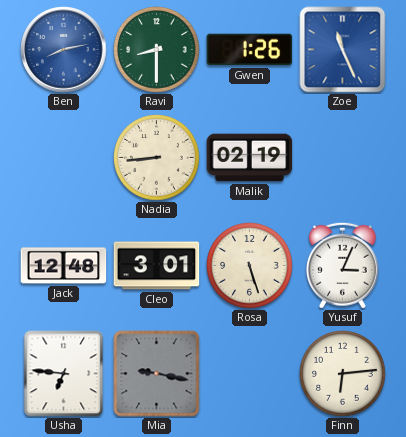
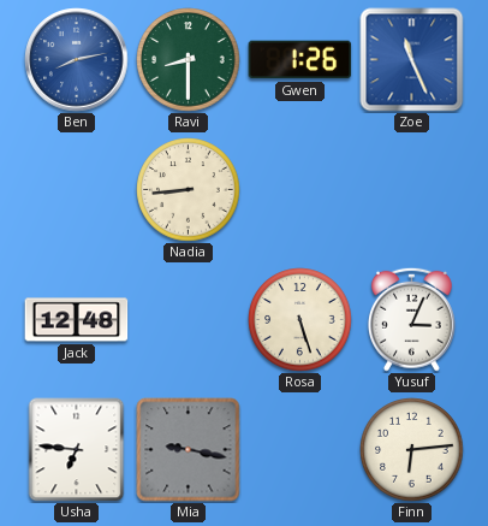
Malik: 02:19 -> none (250, 158)
Cleo: 3:01 -> none (157, 266)
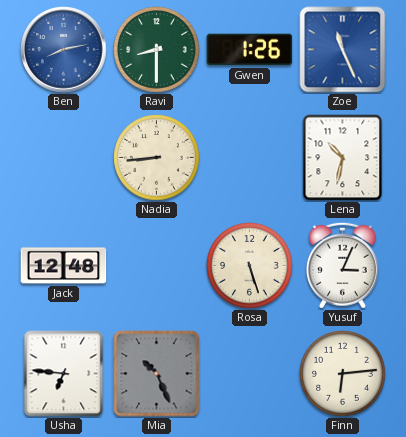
Lena: none -> 10:32 (343, 158)
Mia: 9:17 -> 10:26 (157, 374)
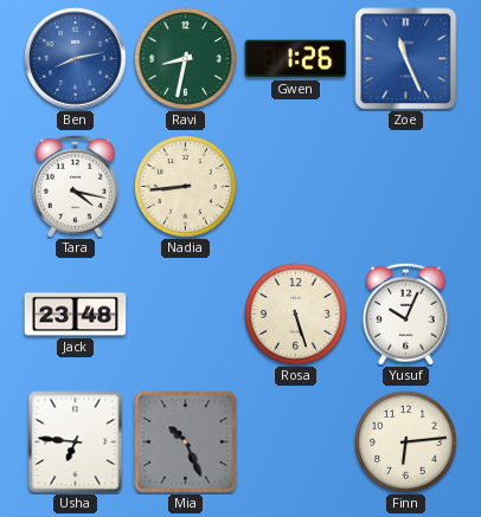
Ravi: 8:30 -> 8:32 (186, 59)
Tara: none -> 4:17 (75, 186)
Lena: 10:32 -> none (343, 158)
Jack: 12:48 -> 23:48 (76, 315)
Yusuf: 3:04 -> 10:04 (405, 314)
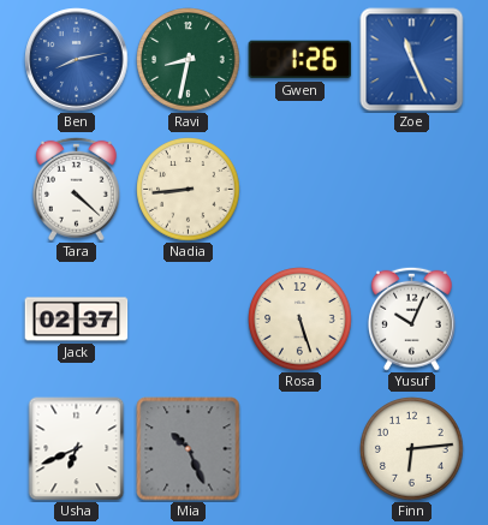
Tara: 4:17 -> 4:22 (76, 189)
Jack: 23:48 -> 02:37 (77, 320)
Usha: 6:46 -> 6:41 (77, 449)
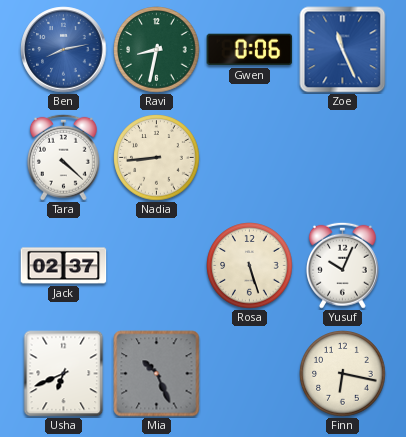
Gwen: 1:26 -> 0:06 (250, 50)
Finn: 6:14 -> 6:17 (343, 374)
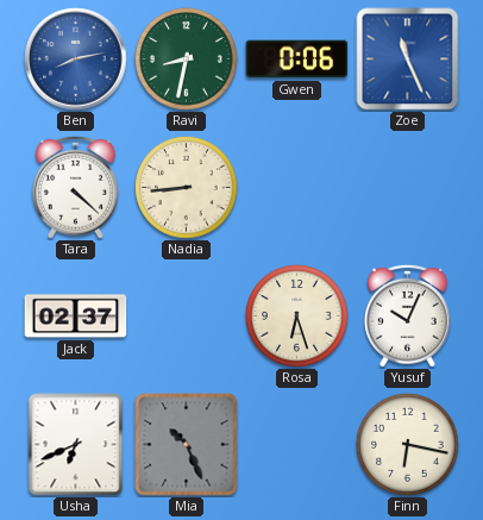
Rosa: 5:27 -> 6:27 (297, 317)
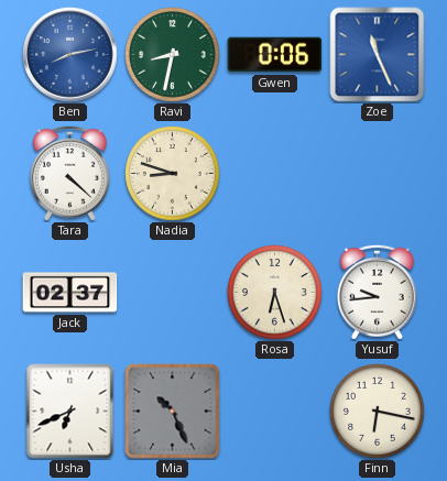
Nadia: 8:44 -> 8:48 (173, 174)
Yusuf: 10:04 -> 9:44 (377, 292)
